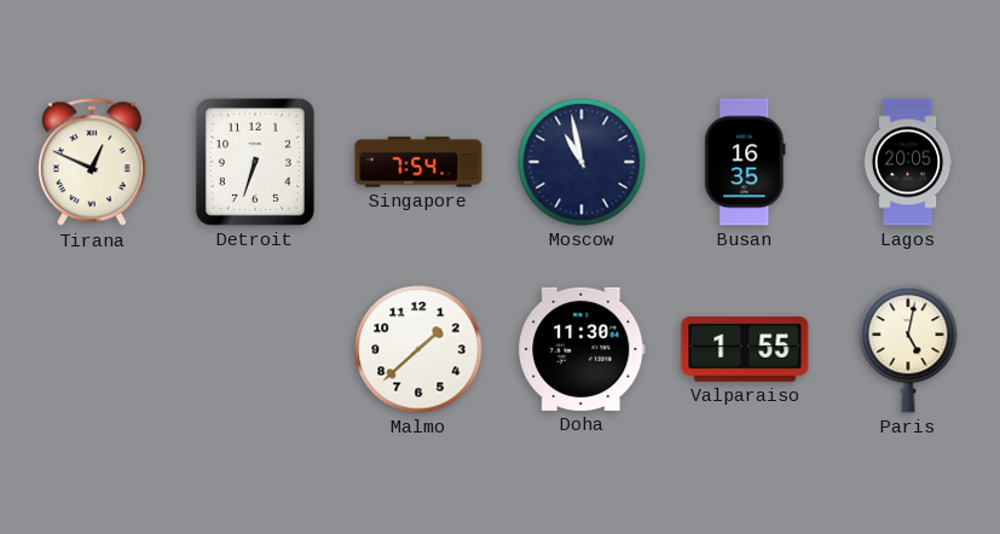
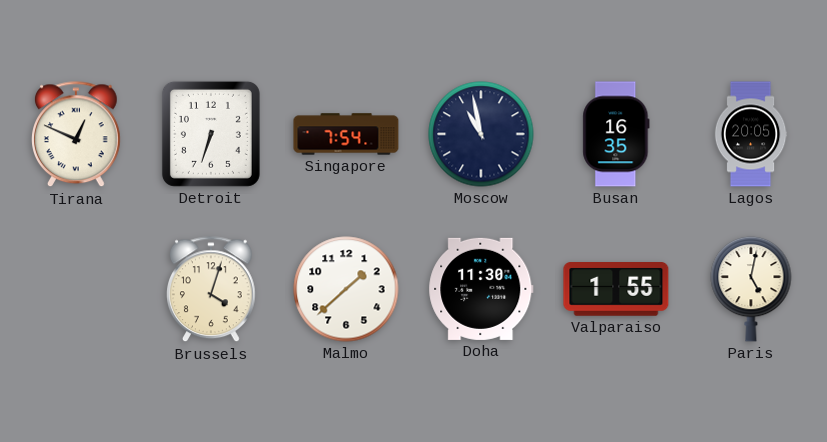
Brussels: none -> 4:03 (212, 290)
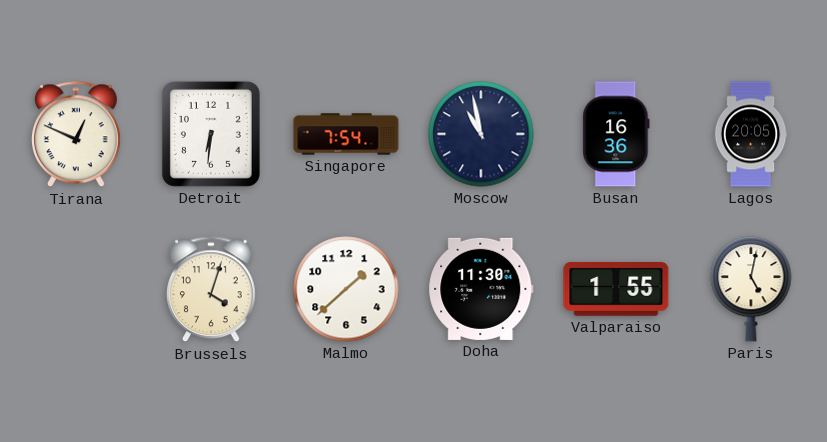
Detroit: 6:33 -> 6:31 (211, 134)
Busan: 16:35 -> 16:36 (616, 134)
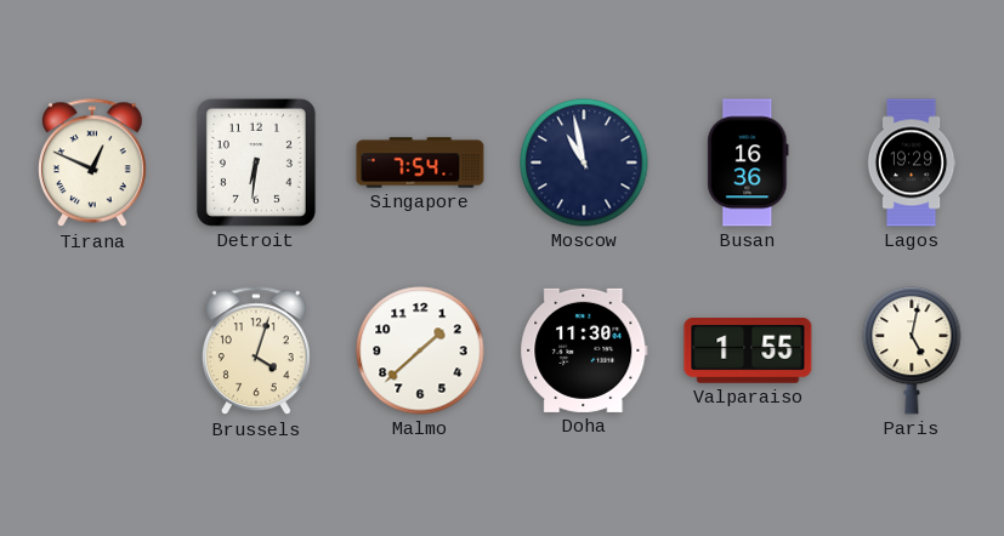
Lagos: 20:05 -> 19:29 (912, 162)
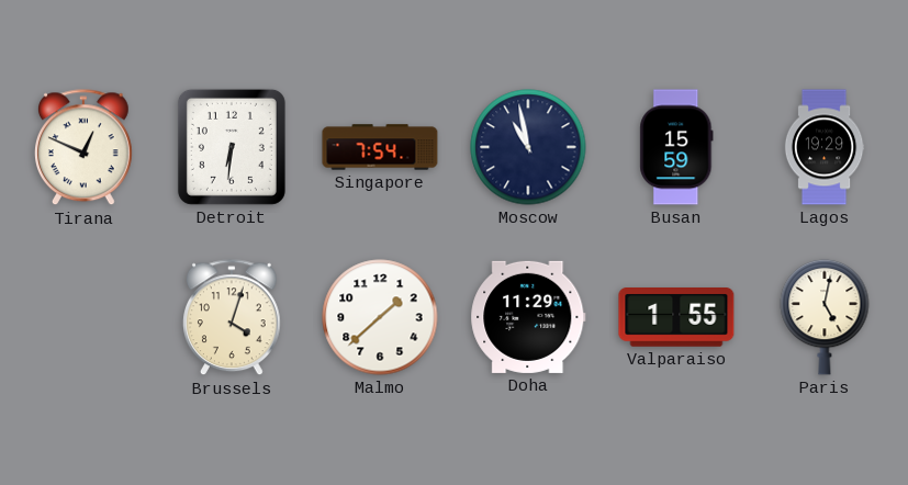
Busan: 16:36 -> 15:59 (676, 147)
Doha: 11:30 -> 11:29 (528, 317)
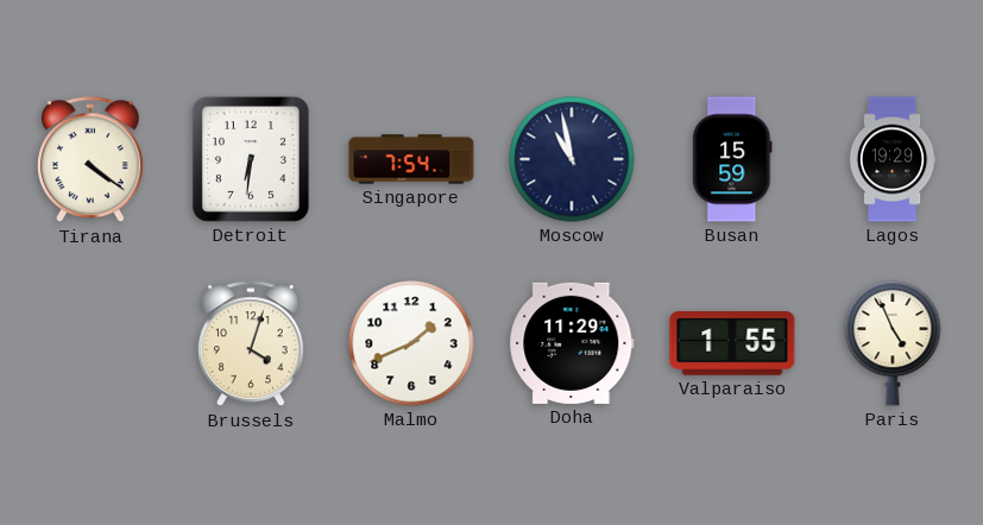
Tirana: 12:49 -> 4:21 (92, 160)
Malmo: 1:38 -> 1:41 (411, 343)
Paris: 5:02 -> 4:56 (893, 343)
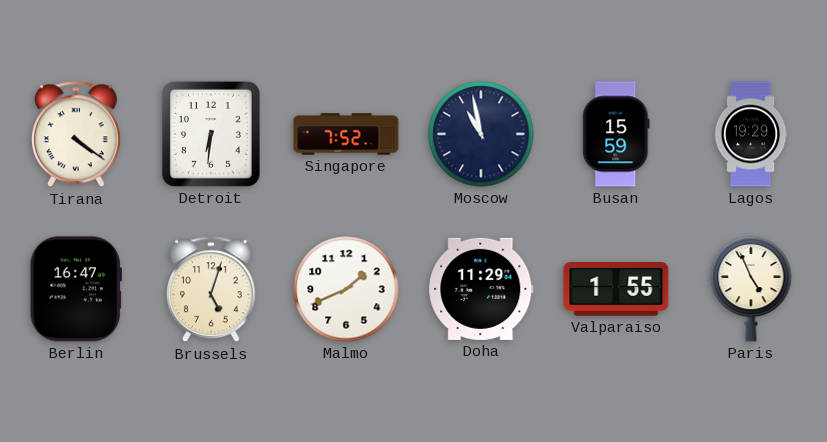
Singapore: 7:54 -> 7:52 (346, 134)
Berlin: none -> 16:47 (76, 289)
Brussels: 4:03 -> 5:03 (212, 290)
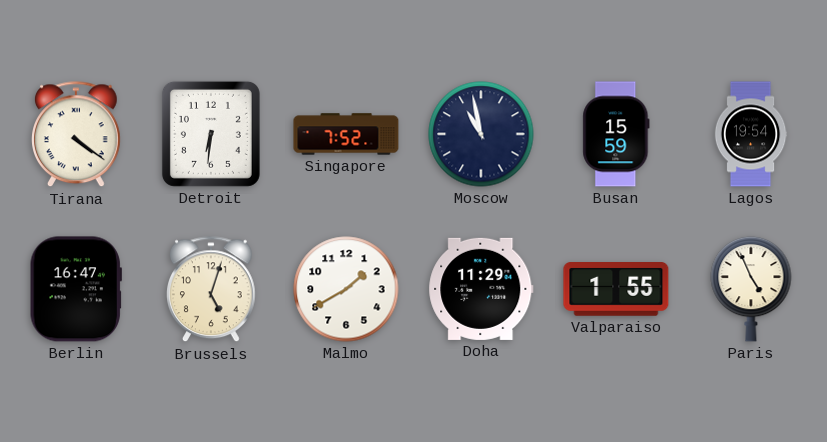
Lagos: 19:29 -> 19:54 (751, 134)
Malmo: 1:41 -> 1:40 (346, 289)
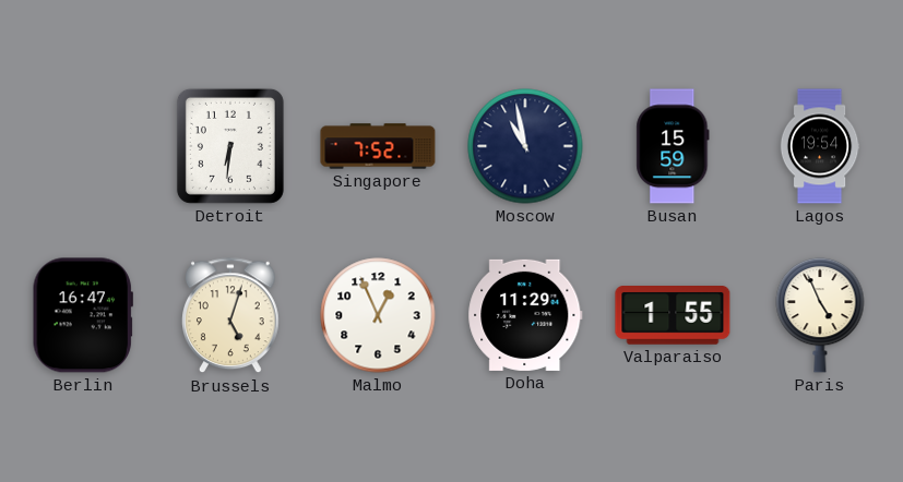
Tirana: 4:21 -> none (77, 135)
Malmo: 1:40 -> 12:56 (378, 315)
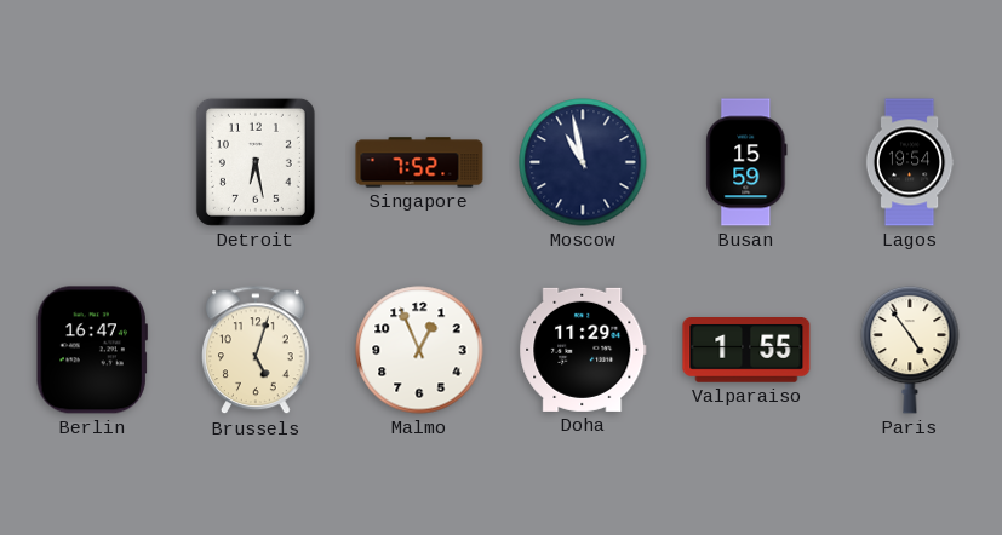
Detroit: 6:31 -> 6:28 (256, 162)
Paris: 4:56 -> 4:54 (910, 350)
